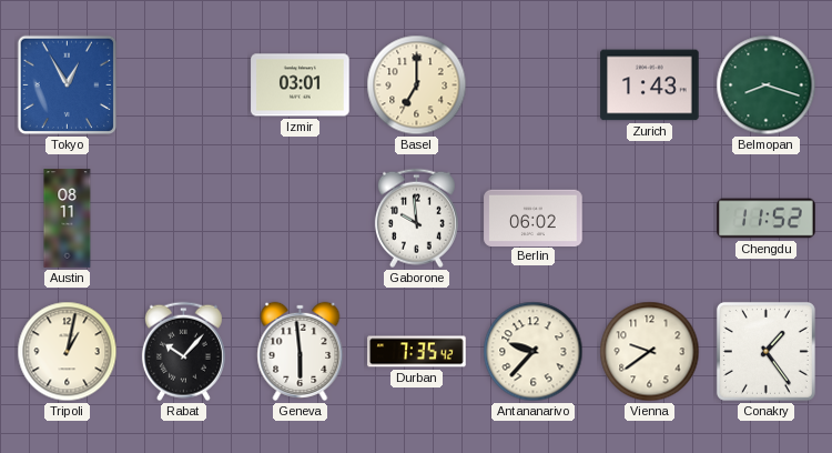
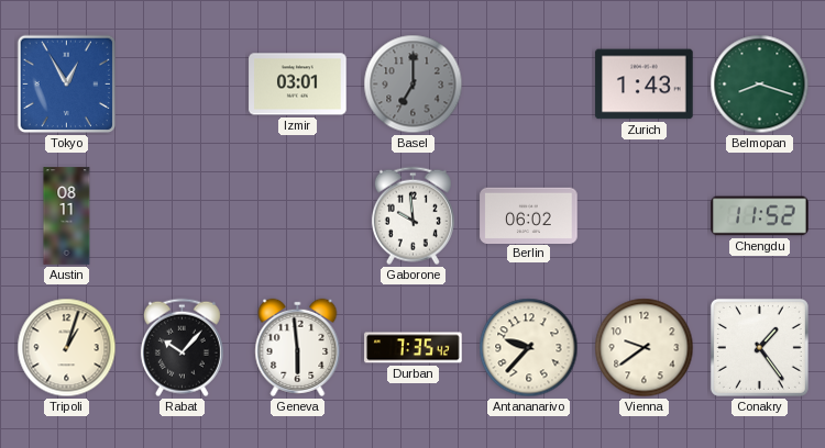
Basel dial: cream -> grey (414, 85)
Tripoli: 1:02 -> 1:03 (67, 348)
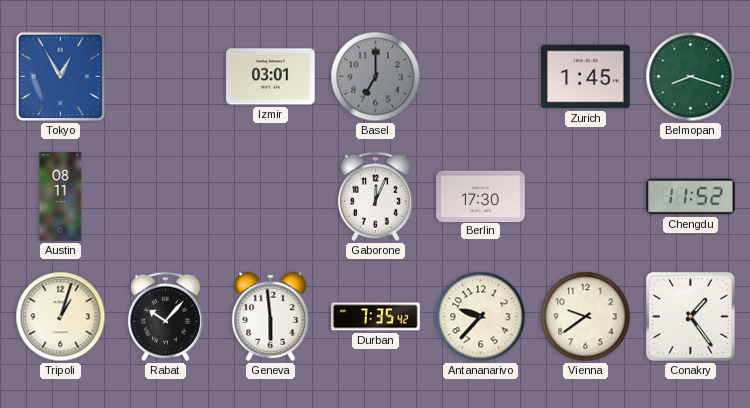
Zurich: 1:43 -> 1:45 (586, 77)
Gaborone: 9:59 -> 12:04 (375, 197)
Berlin: 06:02 -> 17:30 (481, 196)
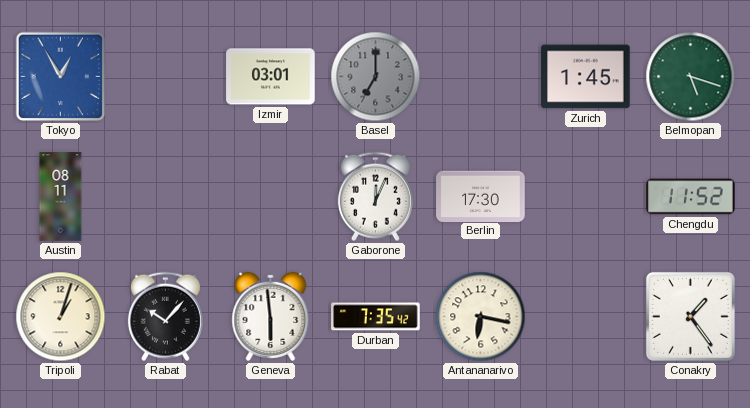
Belmopan: 8:18 -> 5:18 (691, 77)
Antananarivo: 9:37 -> 6:17 (481, 317)
Vienna: 9:39 -> none (586, 317)
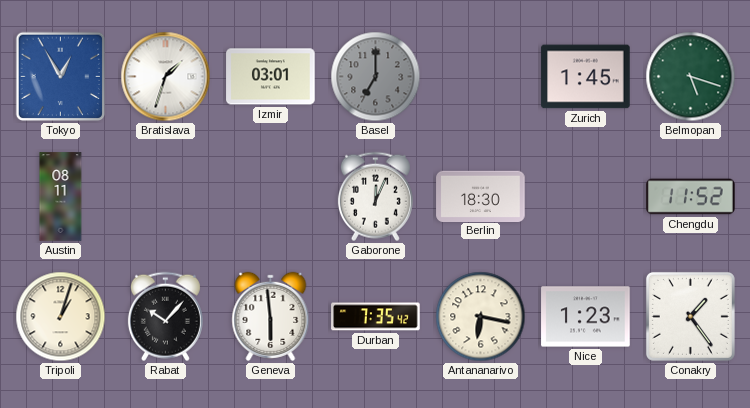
Bratislava: none -> 1:33 (166, 77)
Berlin: 17:30 -> 18:30 (481, 196)
Nice: none -> 1:23 (586, 317)
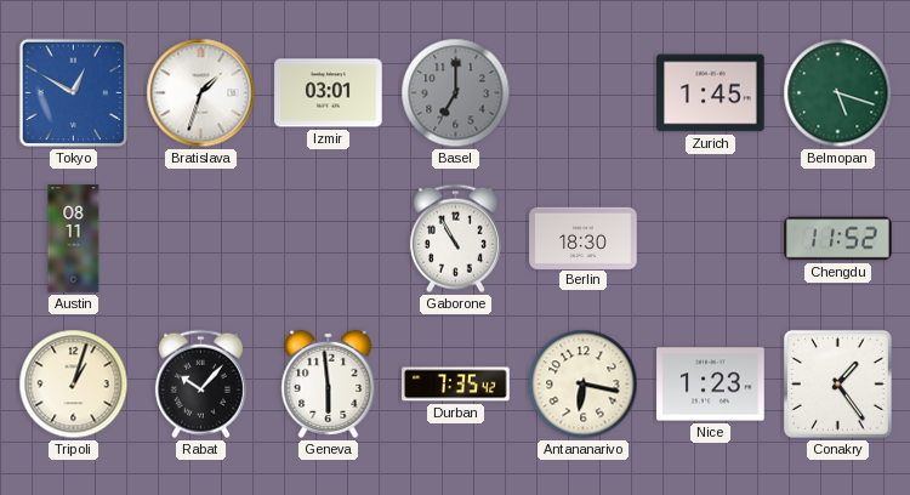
Tokyo: 12:55 -> 12:50 (74, 93)
Gaborone: 12:04 -> 10:55 (455, 239)
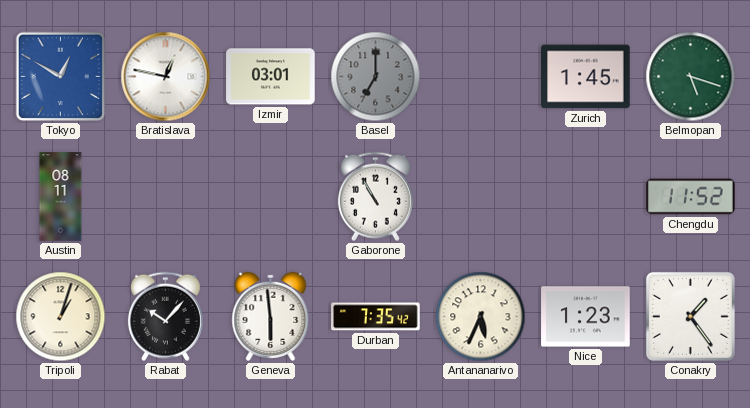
Bratislava: 1:33 -> 12:47 (166, 77)
Berlin: 18:30 -> none (584, 238)
Antananarivo: 6:17 -> 5:34 (481, 317)
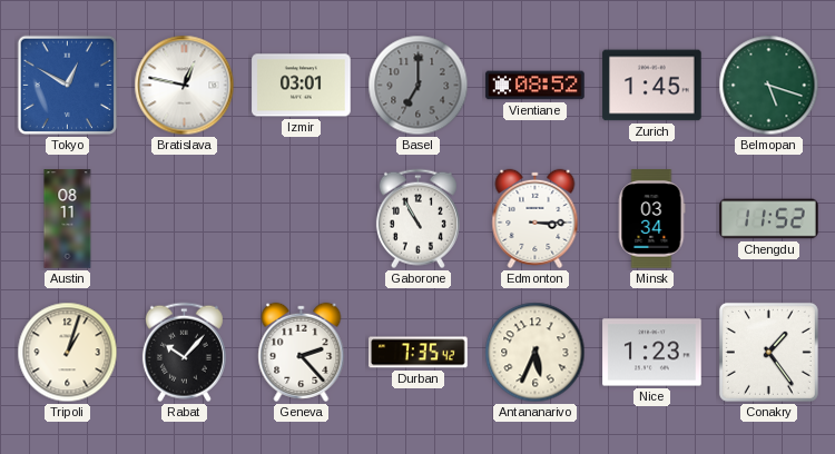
Vientiane: none -> 08:52 (536, 86)
Edmonton: none -> 3:15 (536, 218)
Minsk: none -> 03:34 (651, 219)
Geneva: 5:59 -> 2:23 (302, 352)
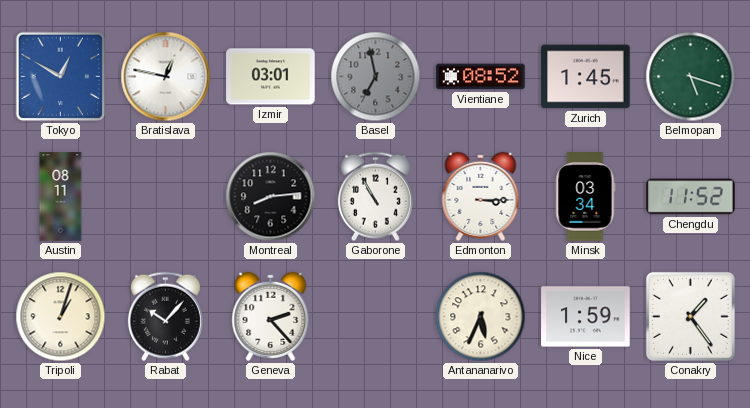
Basel: 7:00 -> 6:58 (376, 77)
Montreal: none -> 8:14 (271, 197)
Durban: 7:35 -> none (419, 353)
Nice: 1:23 -> 1:59 (586, 317)
